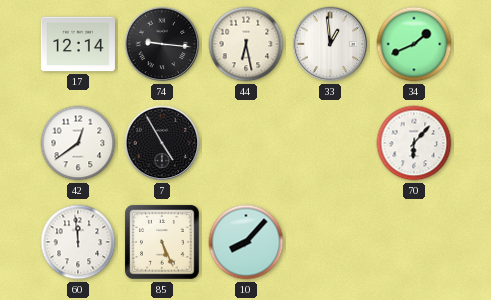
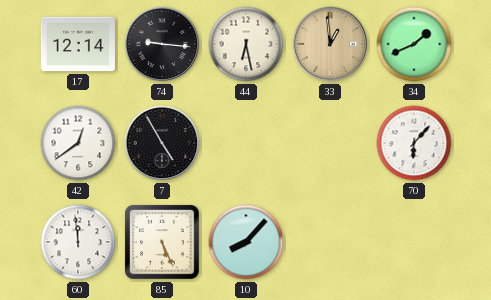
33 dial: white -> champagne (330, 44)
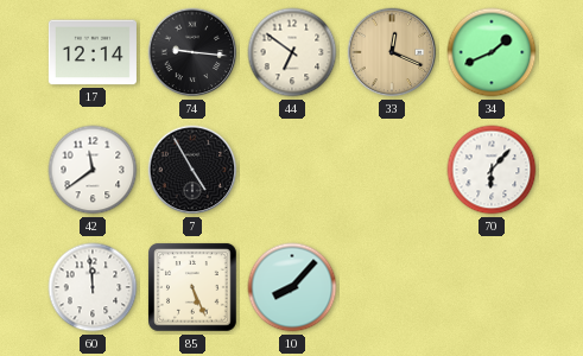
44: 6:28 -> 6:51 (292, 52)
33: 12:59 -> 12:19 (392, 52)
42: 12:39 -> 11:39 (93, 170)
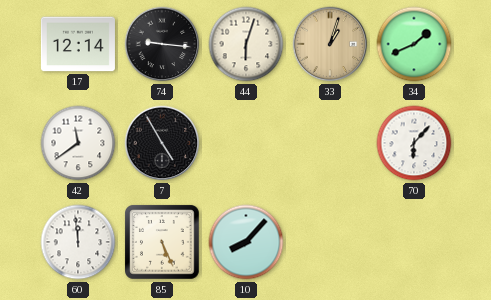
44: 6:51 -> 6:03 (246, 44)
33: 12:19 -> 1:03 (330, 44)
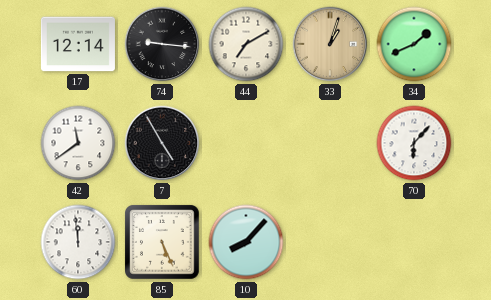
44: 6:03 -> 7:10 (246, 44)
